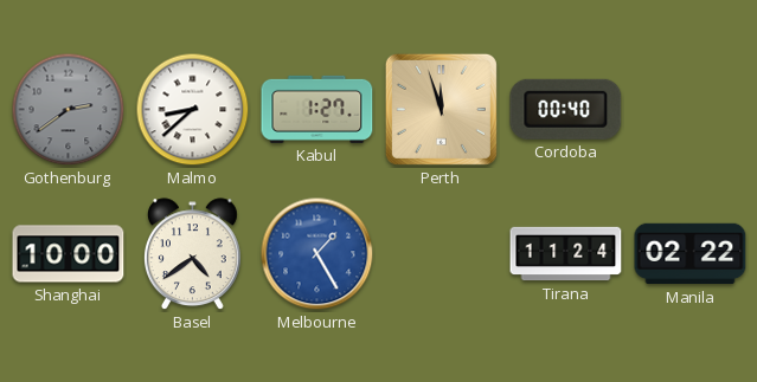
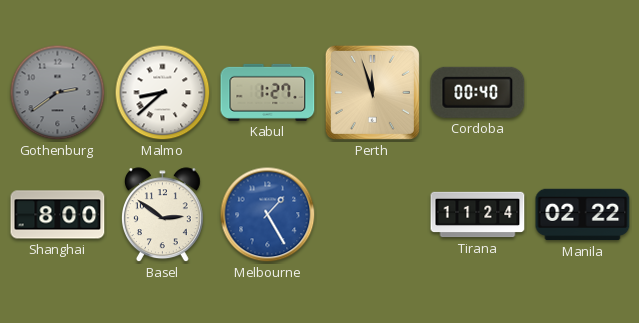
Shanghai: 10:00 -> 8:00 (58, 215)
Basel: 4:39 -> 2:51 (162, 215)
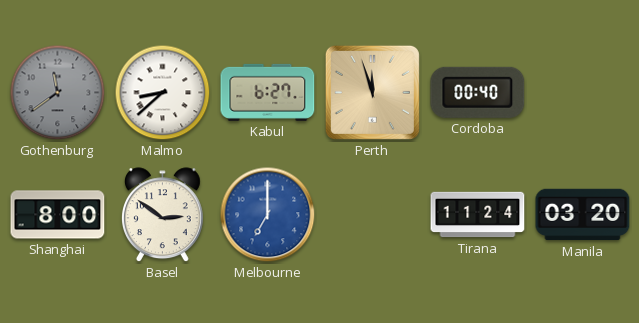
Gothenburg: 2:39 -> 11:39 (58, 93)
Kabul: 1:27 -> 6:27 (268, 92)
Melbourne: 1:25 -> 7:00 (268, 215)
Manila: 02:22 -> 03:20 (583, 215)
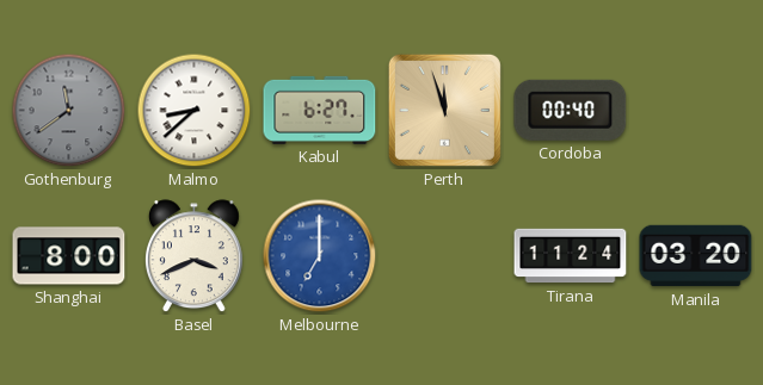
Basel: 2:51 -> 3:41 (193, 256)
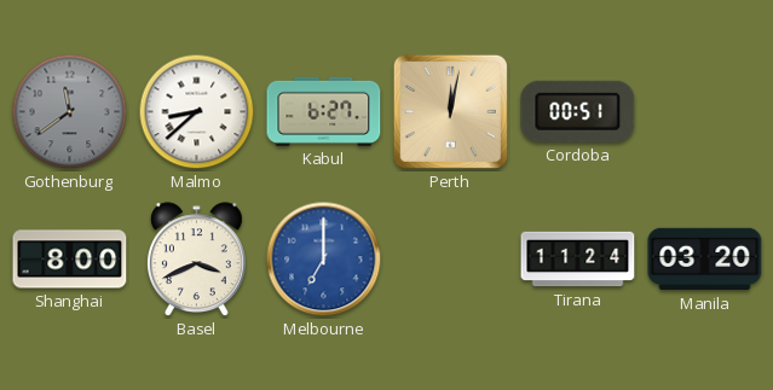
Perth: 11:57 -> 12:02 (450, 111)
Cordoba: 00:40 -> 00:51 (578, 111)
